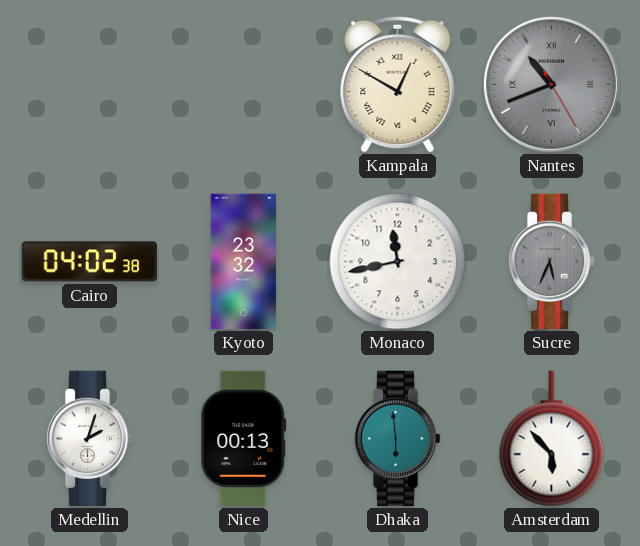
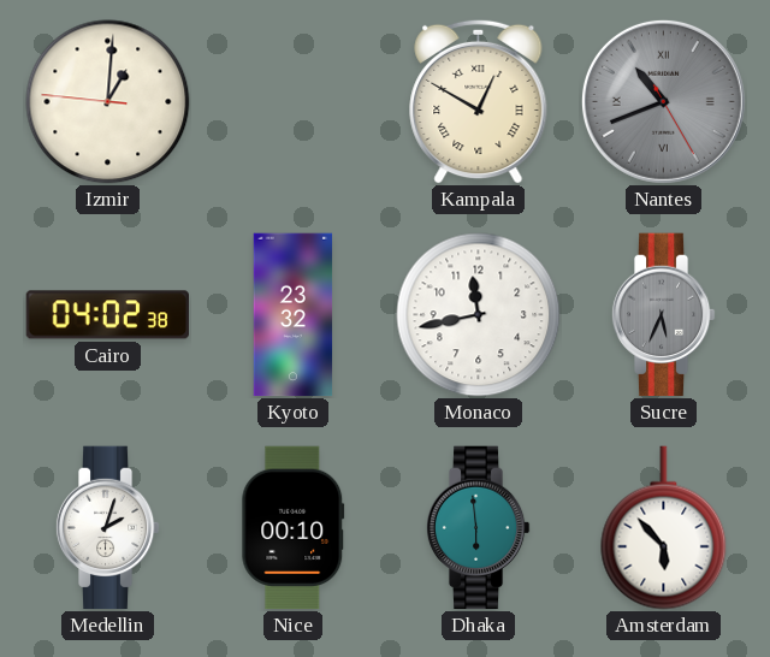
Izmir: none -> 1:00 (108, 102)
Nice: 00:13 -> 00:10 (294, 528)
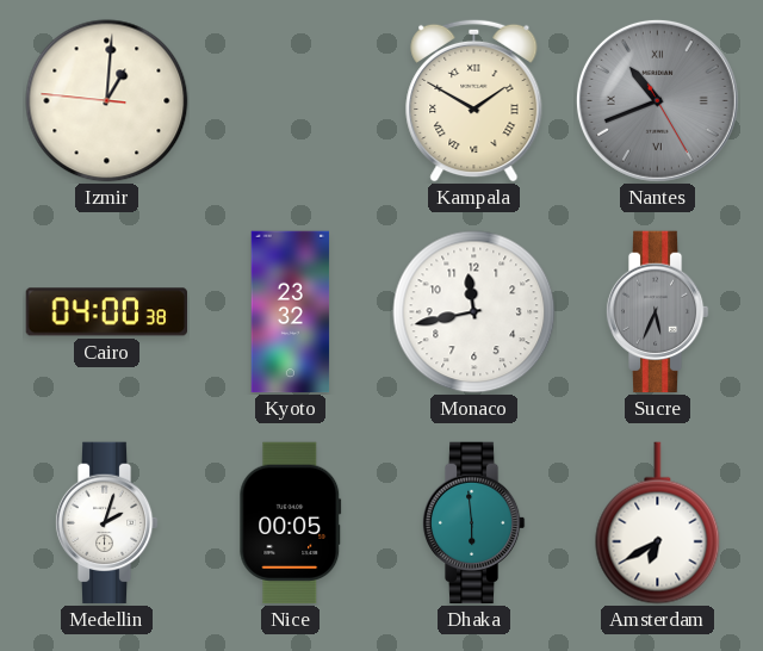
Kampala: 12:50 -> 1:50 (474, 100)
Cairo: 04:02 -> 04:00 (106, 312)
Nice: 00:10 -> 00:05 (291, 523)
Amsterdam: 5:53 -> 6:40 (658, 523)
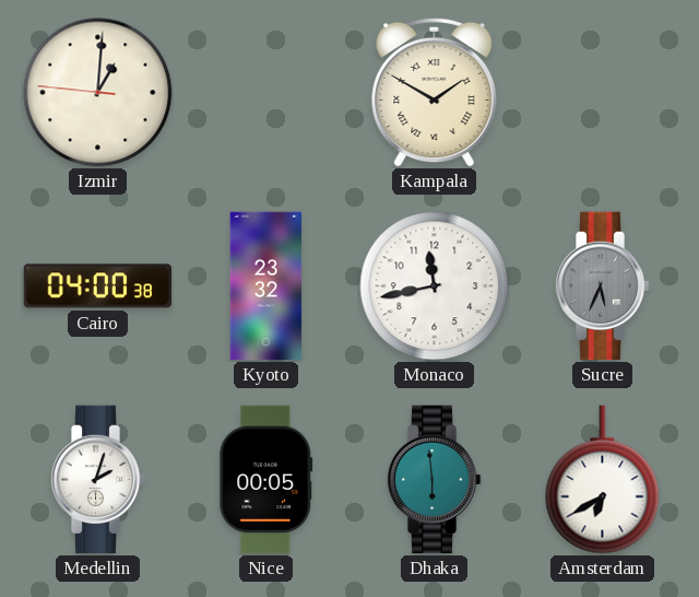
Nantes: 10:41 -> none (657, 100)
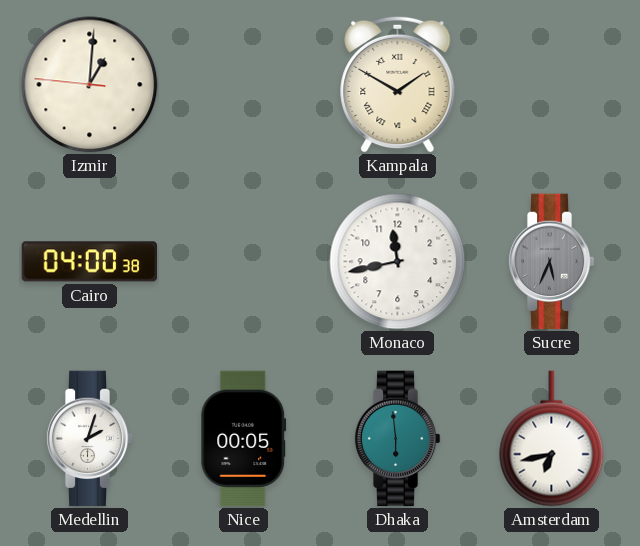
Kyoto: 23:32 -> none (266, 286)
Amsterdam: 6:40 -> 6:43 (552, 439)
